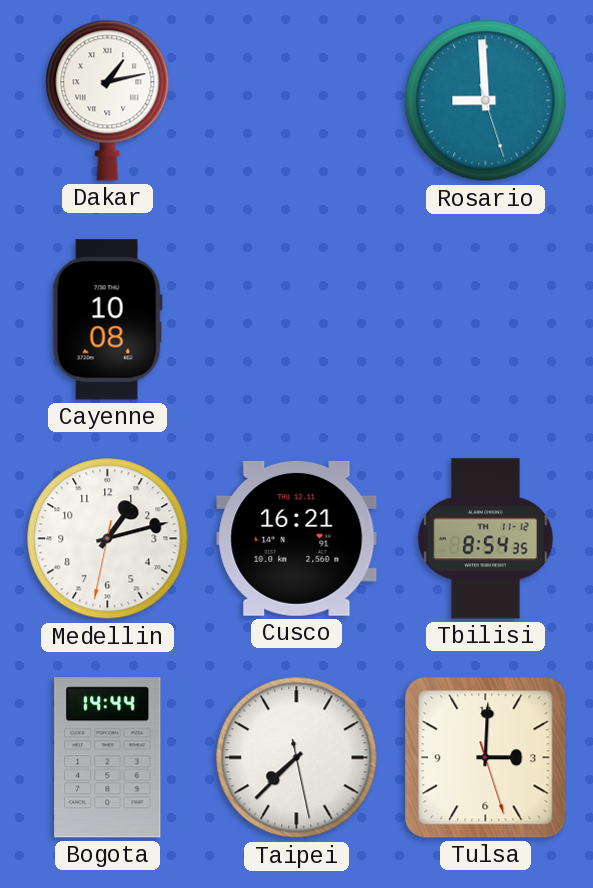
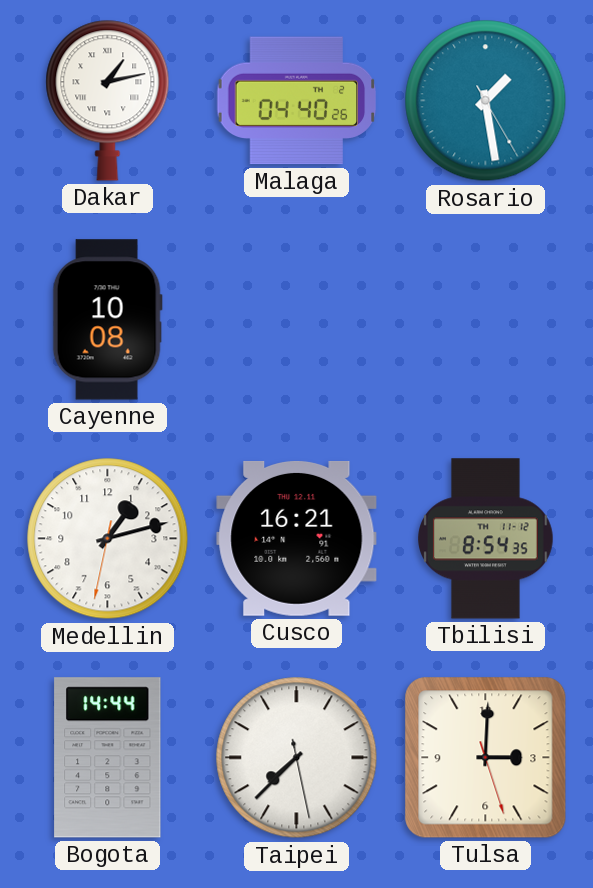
Malaga: none -> 04:40 (297, 101)
Rosario: 8:59 -> 1:28 (486, 101)
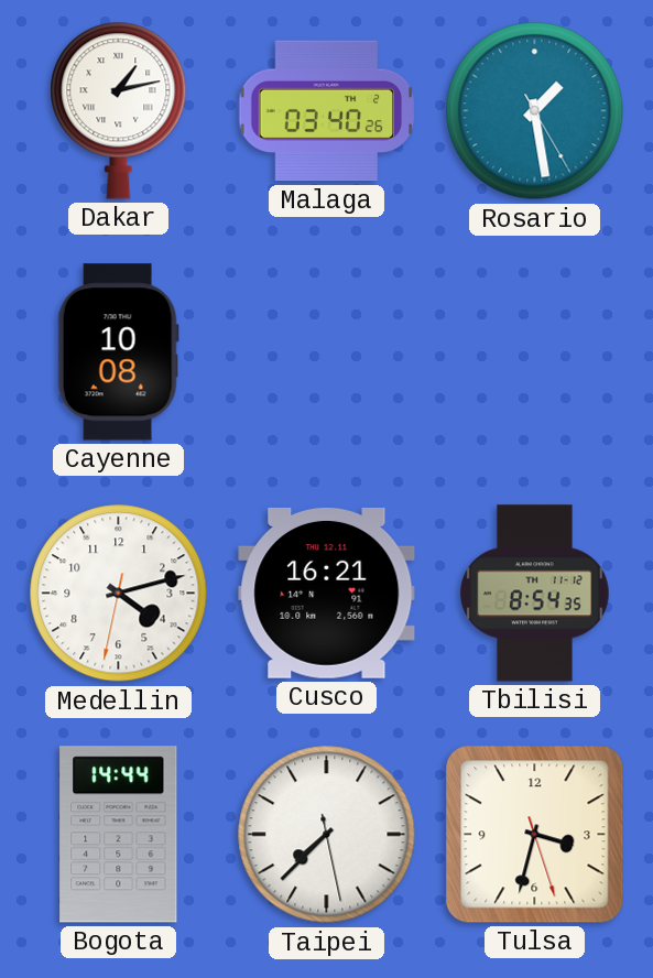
Malaga: 04:40 -> 03:40 (327, 111)
Medellin: 1:12 -> 4:12 (119, 594)
Tulsa: 3:00 -> 3:32 (535, 835)
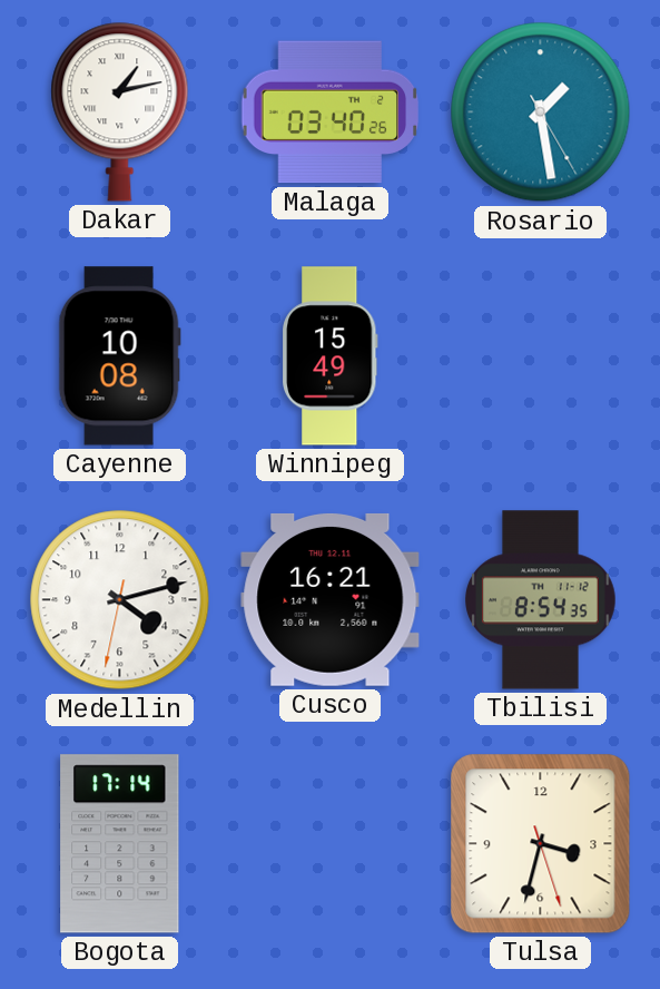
Winnipeg: none -> 15:49 (331, 356)
Bogota: 14:44 -> 17:14 (120, 844)
Taipei: 7:37 -> none (327, 835)
